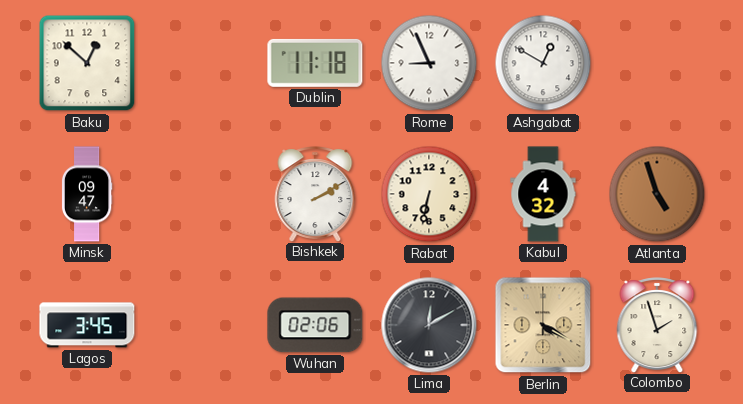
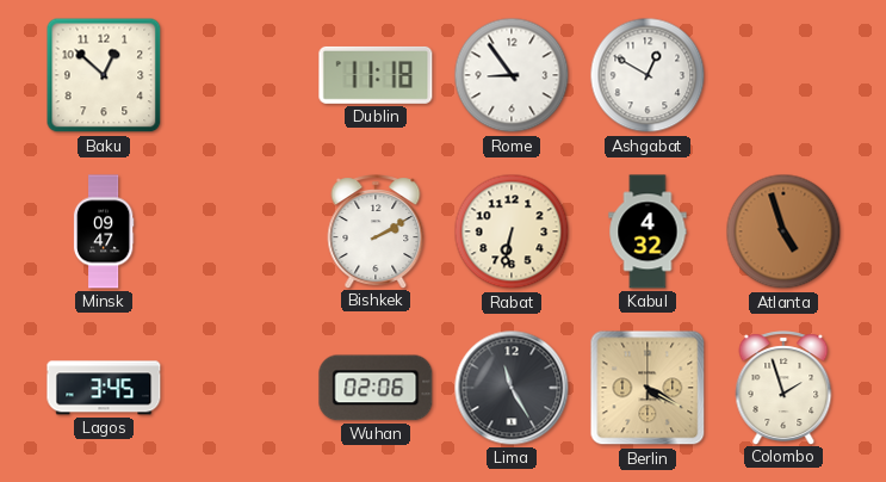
Rome: 8:56 -> 8:54 (512, 75)
Lima: 12:10 -> 11:25 (512, 388)
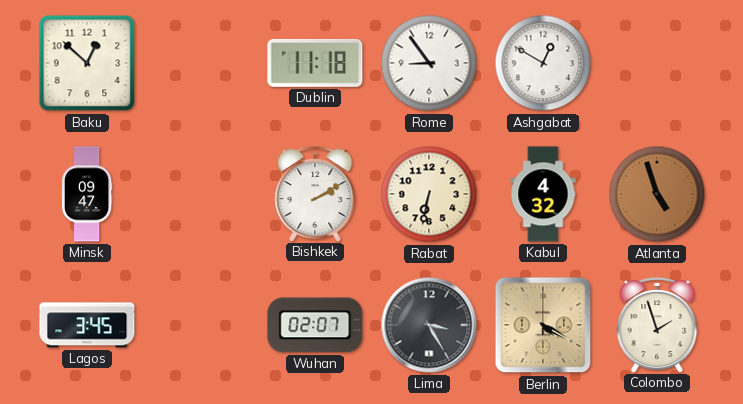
Wuhan: 02:06 -> 02:07 (315, 325)
Lima: 11:25 -> 3:25 (429, 325)
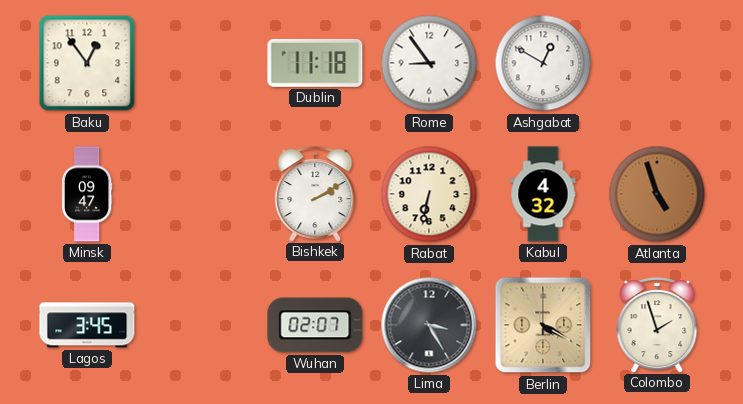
Baku: 12:52 -> 12:54 (87, 63)
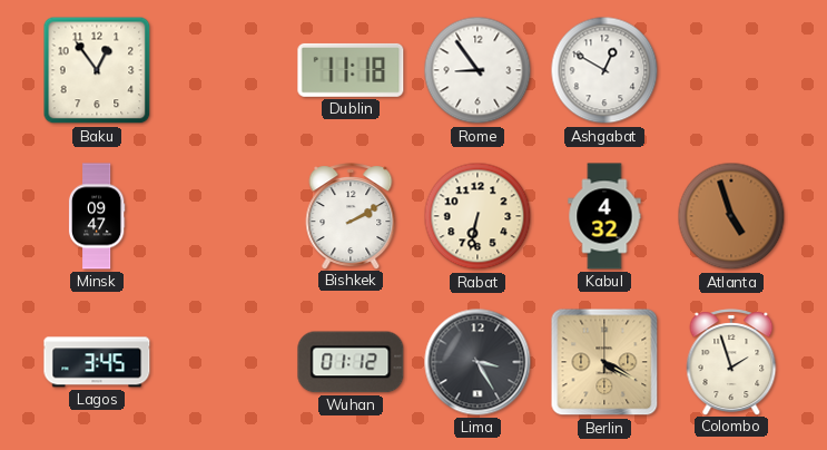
Wuhan: 02:07 -> 01:12 (351, 362)
